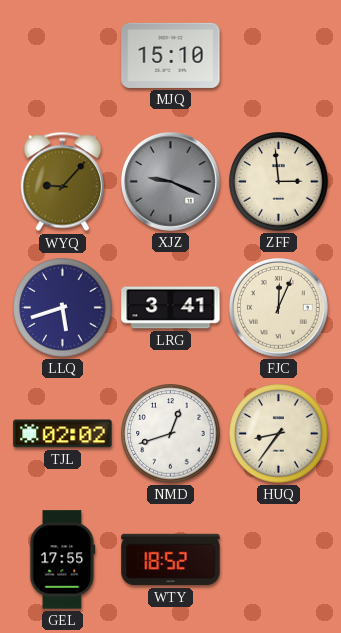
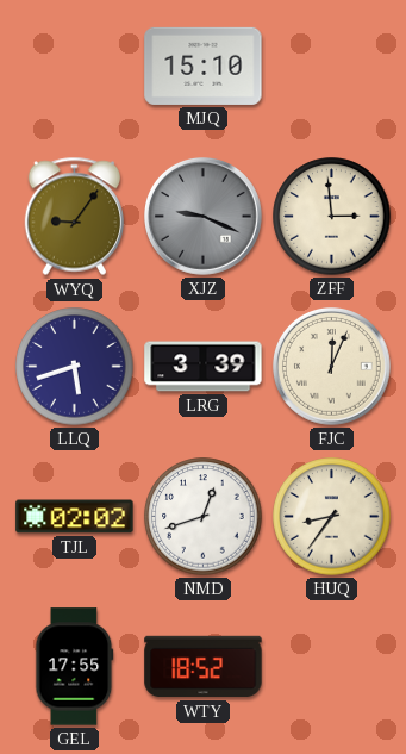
WYQ: 9:07 -> 9:06 (75, 217)
LRG: 3:41 -> 3:39 (204, 367)
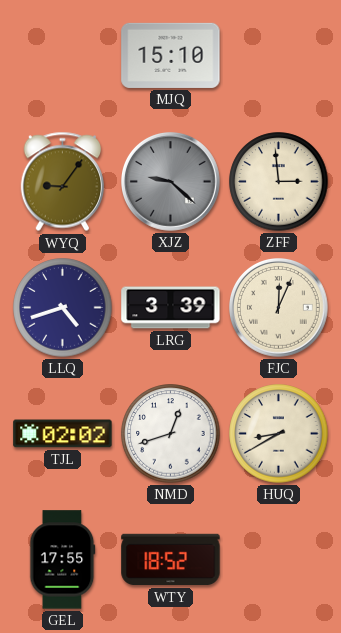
XJZ: 9:19 -> 9:22 (171, 182)
LLQ: 5:42 -> 4:42 (63, 308)
HUQ: 8:36 -> 8:40 (279, 434)
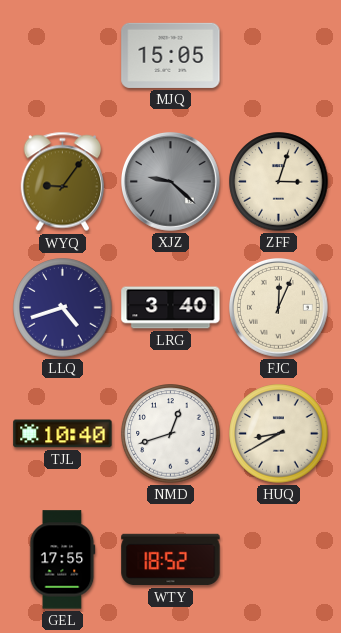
MJQ: 15:10 -> 15:05 (171, 55)
ZFF: 2:59 -> 3:03 (279, 182)
LRG: 3:39 -> 3:40 (171, 308)
TJL: 02:02 -> 10:40 (63, 434)
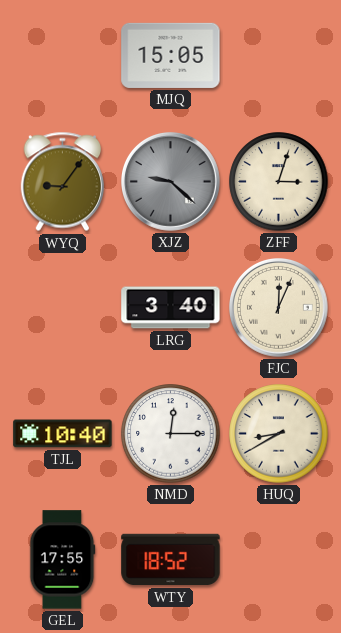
LLQ: 4:42 -> none (63, 308)
NMD: 12:42 -> 12:15 (171, 434)
